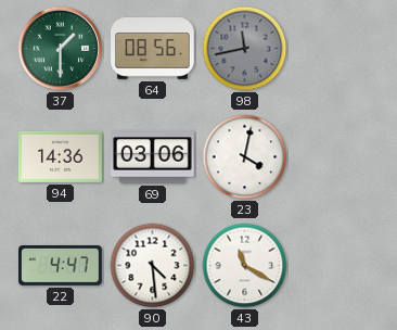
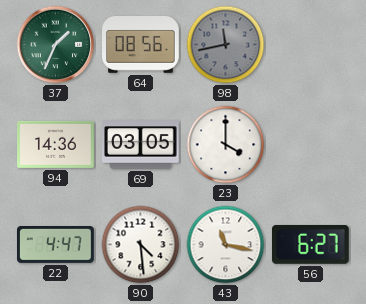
37: 1:30 -> 1:34 (56, 45)
69: 03:06 -> 03:05 (141, 145)
23: 4:02 -> 4:00 (226, 145)
43: 11:20 -> 11:17 (226, 245)
56: none -> 6:27 (310, 244)
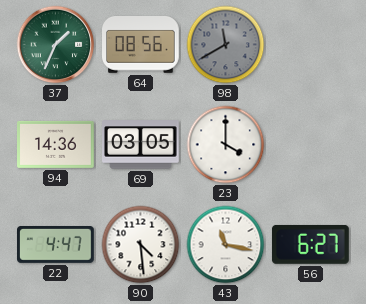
98: 11:43 -> 11:40 (226, 45)
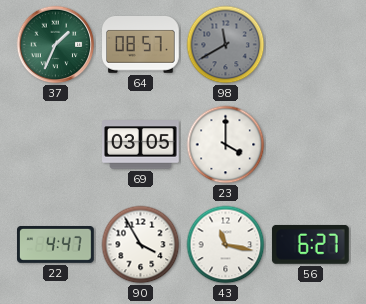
64: 08:56 -> 08:57 (141, 45)
94: 14:36 -> none (56, 144)
90: 4:29 -> 3:55 (141, 245)
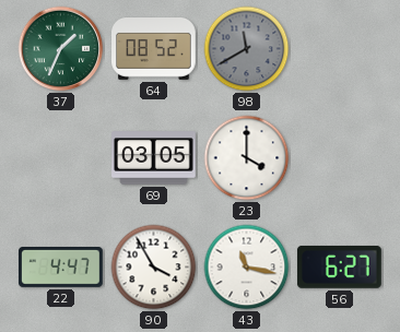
64: 08:57 -> 08:52 (154, 49)
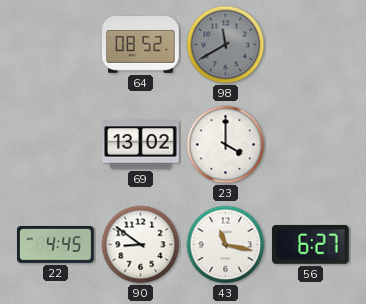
37: 1:34 -> none (61, 49)
69: 03:05 -> 13:02 (141, 145)
22: 4:47 -> 4:45 (56, 245)
90: 3:55 -> 8:51 (141, 245)
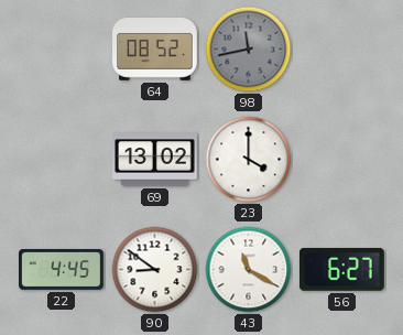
98: 11:40 -> 11:43 (249, 50)
43: 11:17 -> 11:20 (249, 270)
